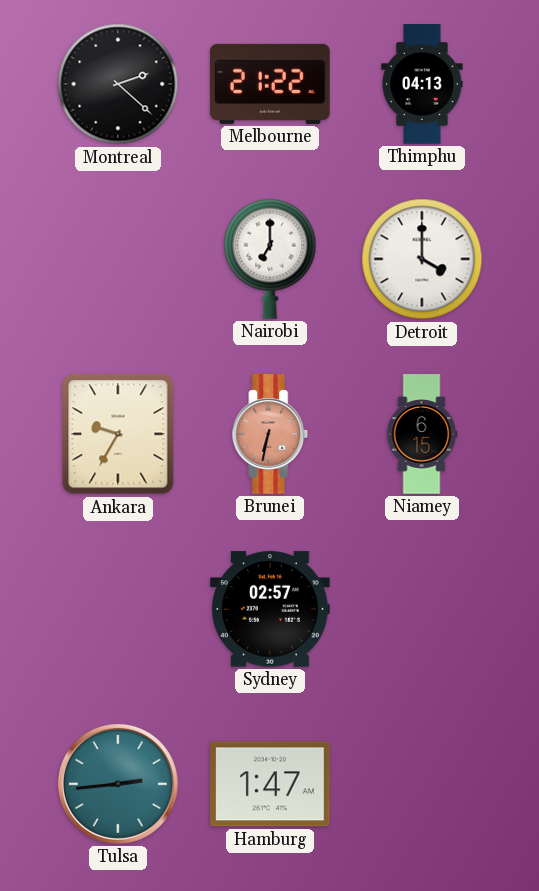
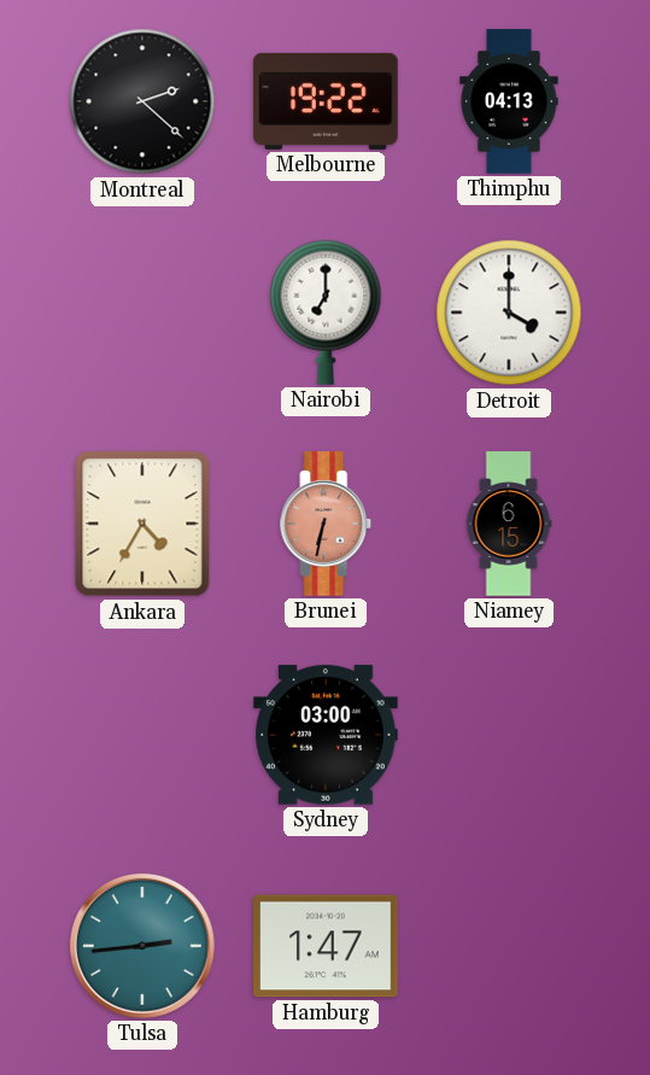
Melbourne: 21:22 -> 19:22 (326, 101)
Ankara: 9:35 -> 4:35 (142, 524)
Sydney: 02:57 -> 03:00 (326, 735)
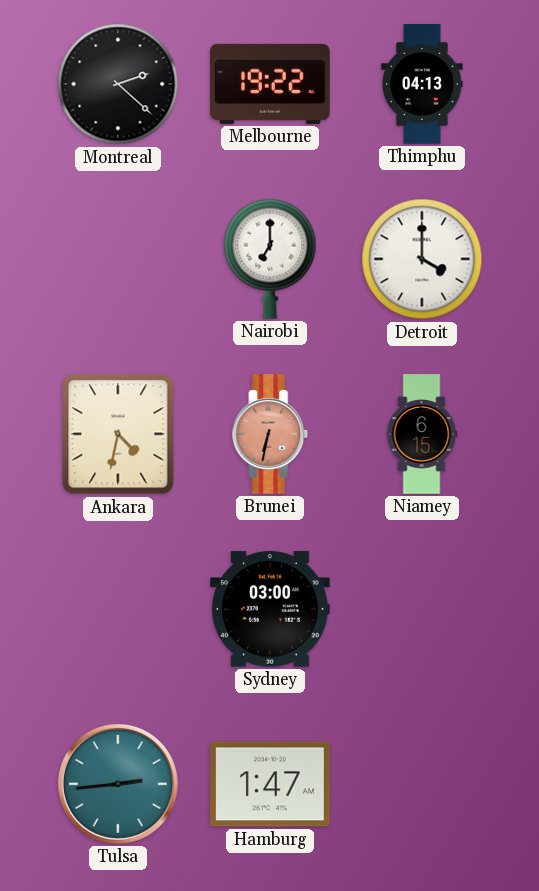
Ankara: 4:35 -> 4:32 (118, 434)
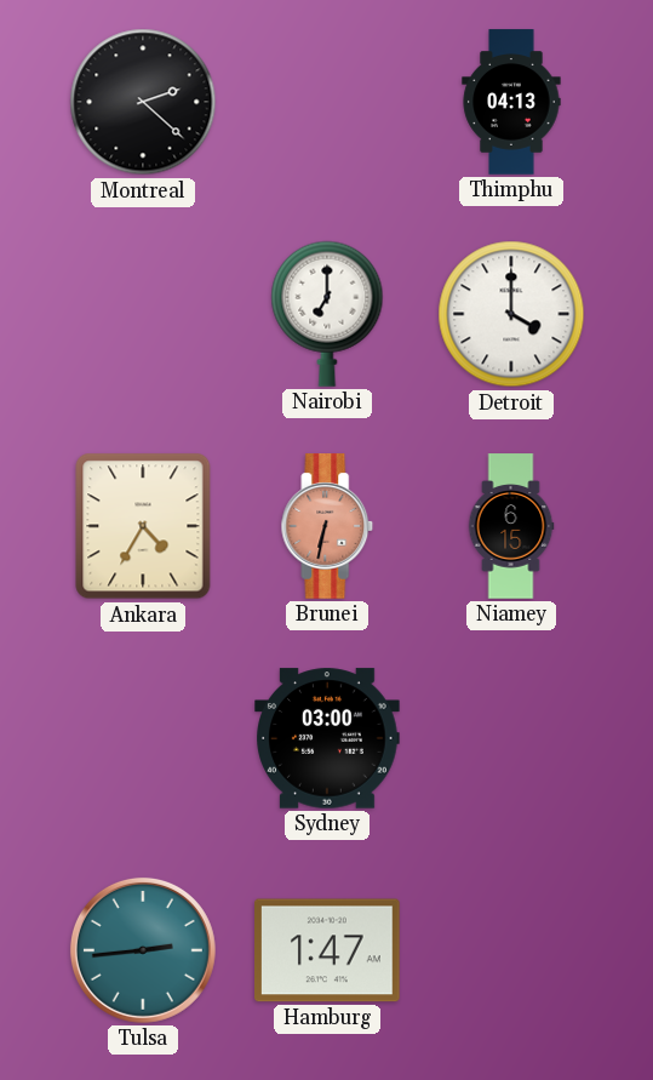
Melbourne: 19:22 -> none (270, 84)
Ankara: 4:32 -> 4:35 (143, 526)
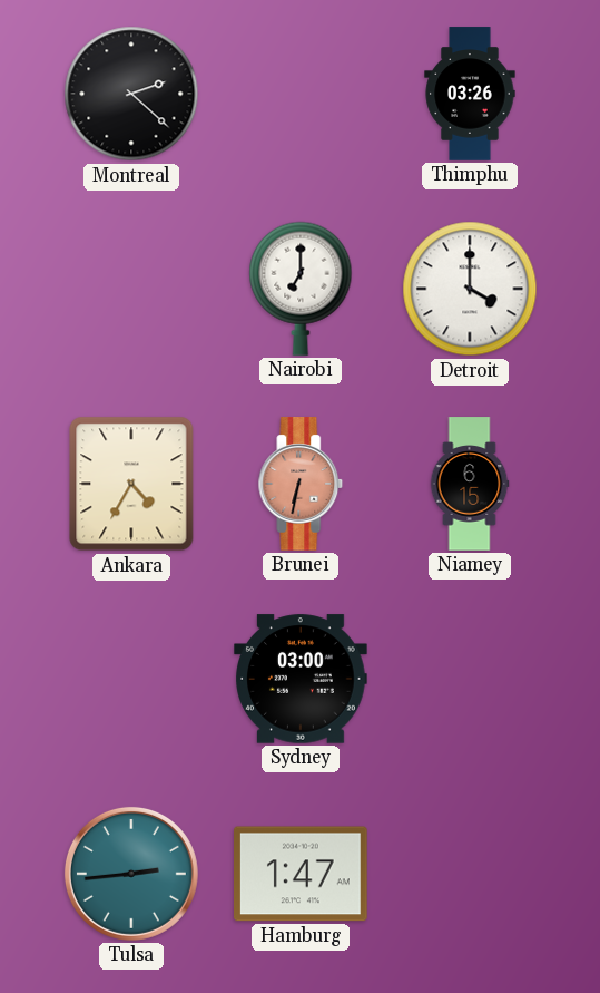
Thimphu: 04:13 -> 03:26 (470, 94)
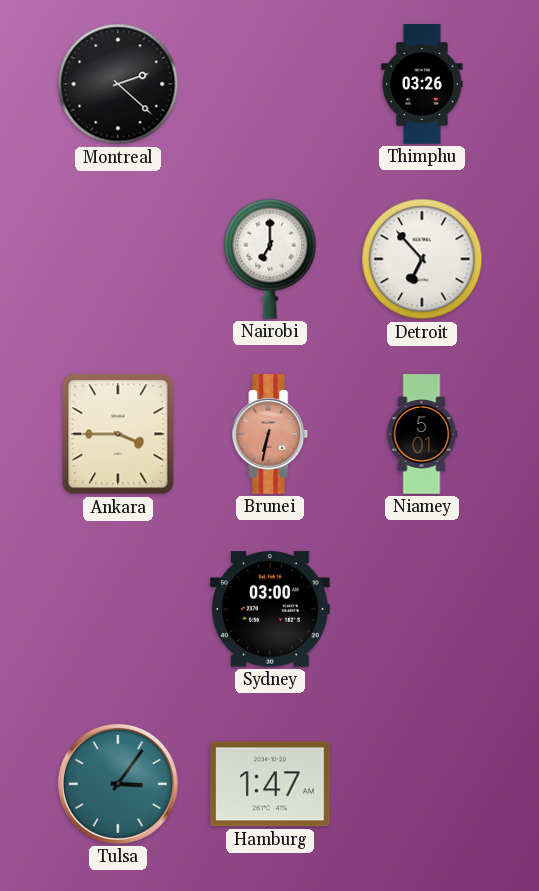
Detroit: 4:00 -> 6:53 (422, 259)
Ankara: 4:35 -> 3:45 (118, 434)
Niamey: 6:15 -> 5:01 (422, 434)
Tulsa: 2:44 -> 3:06 (118, 784)
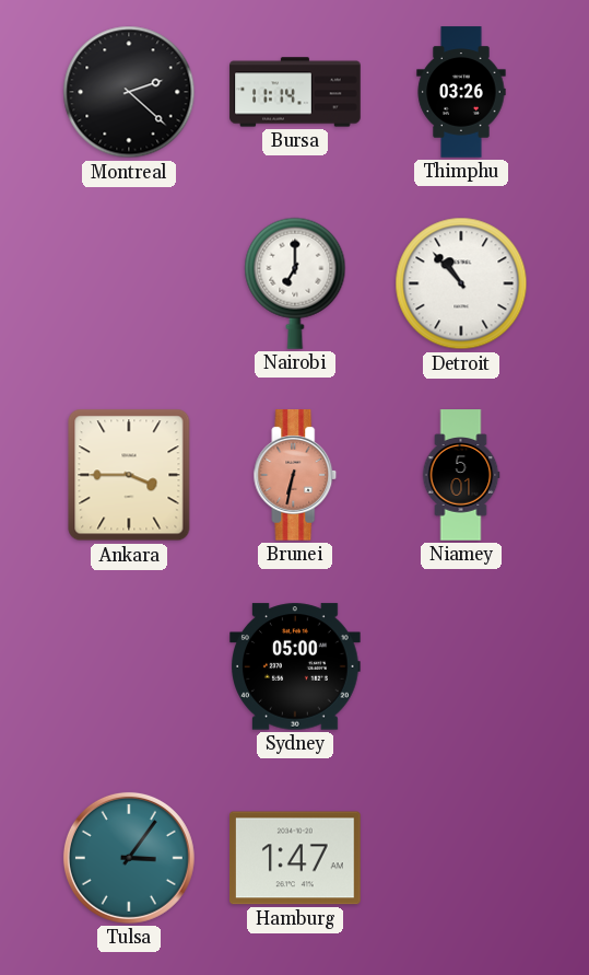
Bursa: none -> 11:14 (295, 92)
Detroit: 6:53 -> 10:53 (461, 283)
Sydney: 03:00 -> 05:00 (295, 666)
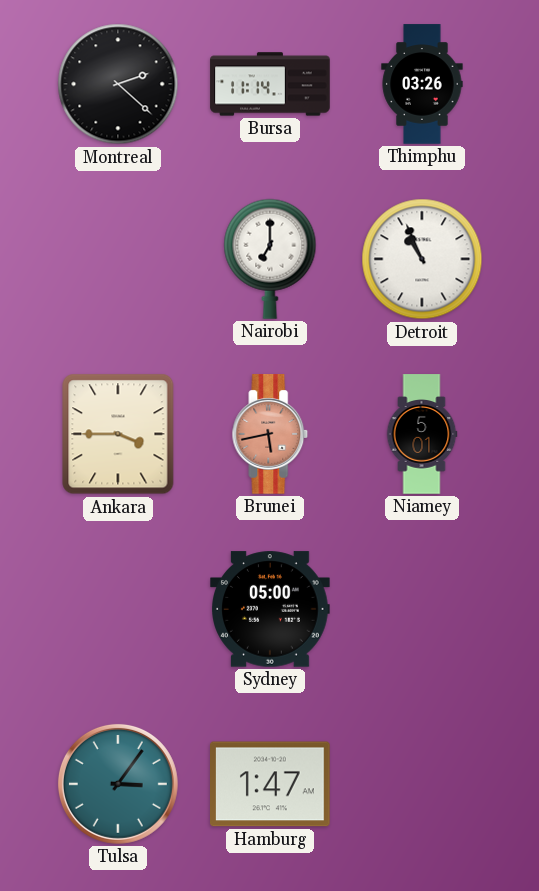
Detroit: 10:53 -> 10:56 (422, 259)
Brunei: 6:32 -> 5:43 (270, 434)
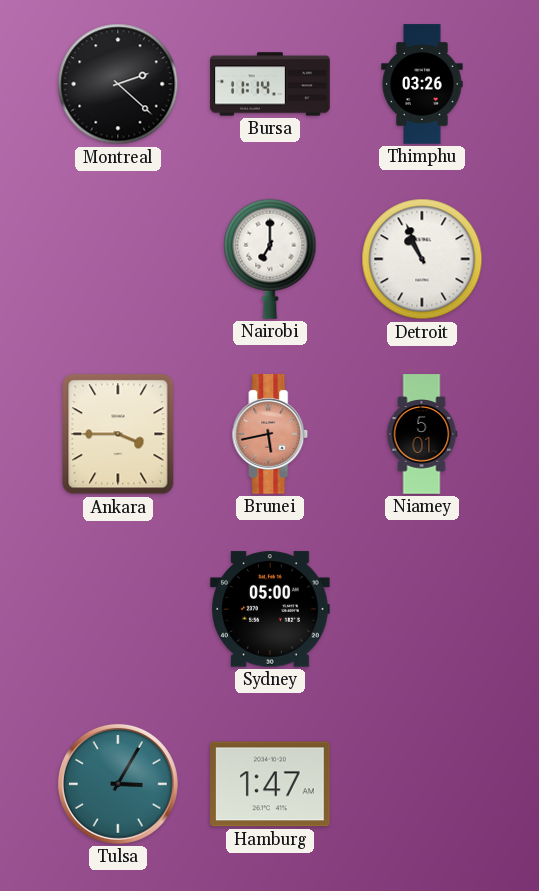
Tulsa: 3:06 -> 3:05 (118, 784)
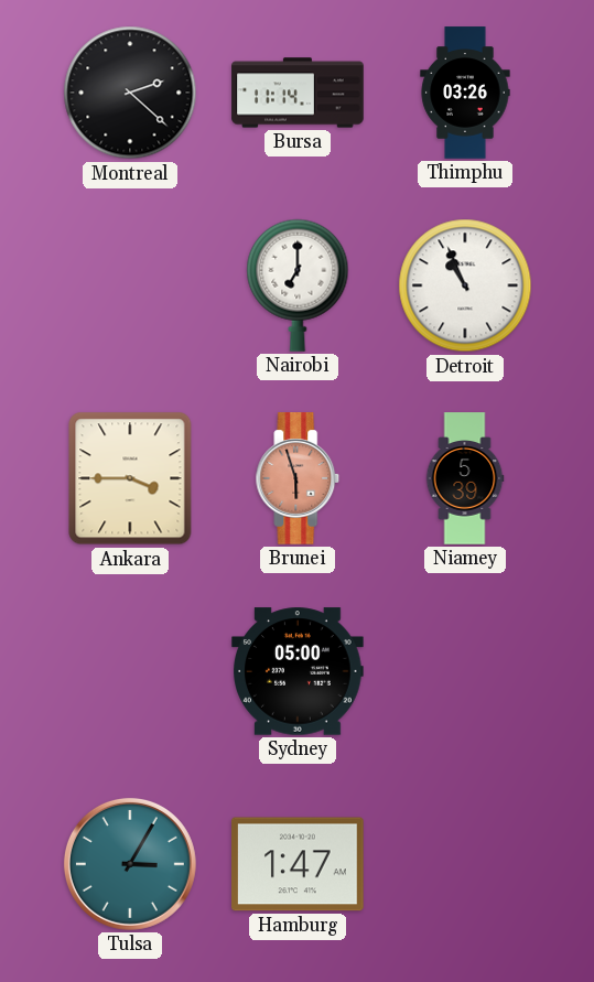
Brunei: 5:43 -> 5:57 (298, 478)
Niamey: 5:01 -> 5:39 (465, 478)
